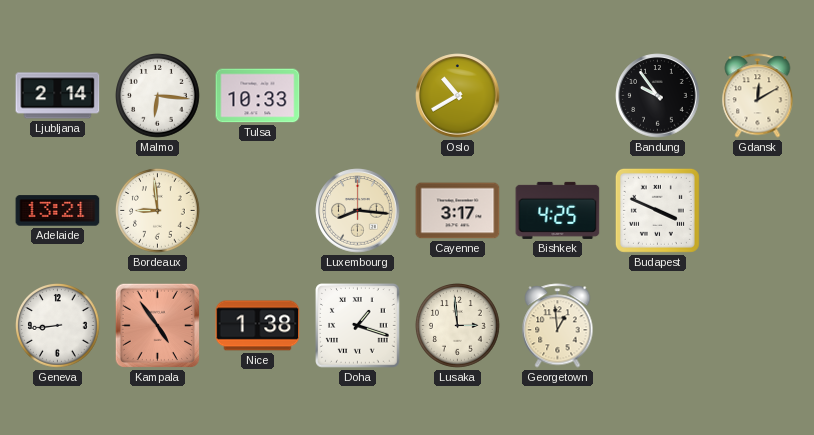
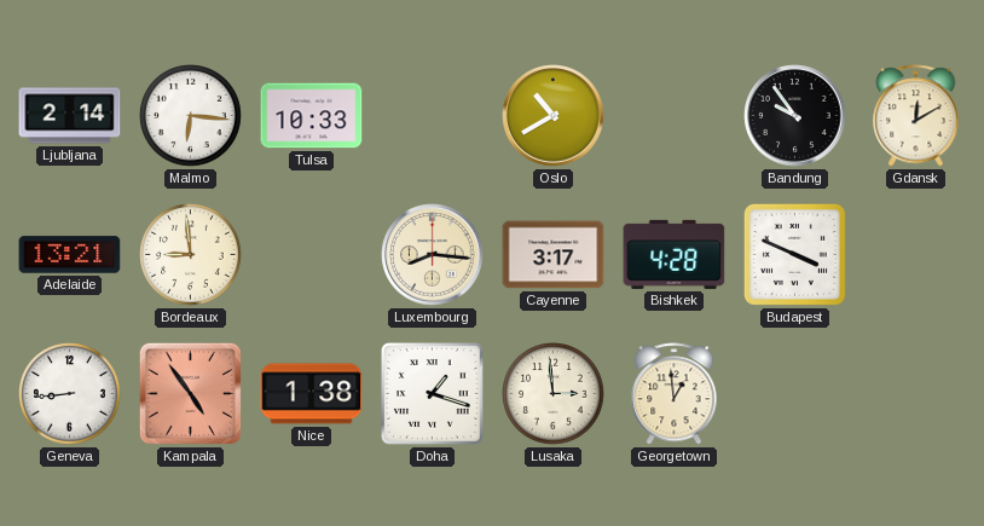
Bishkek: 4:25 -> 4:28 (675, 254)
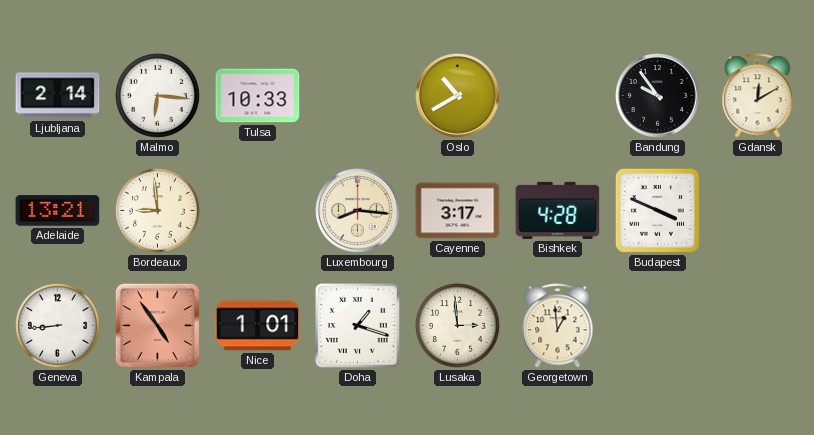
Nice: 1:38 -> 1:01 (258, 326)
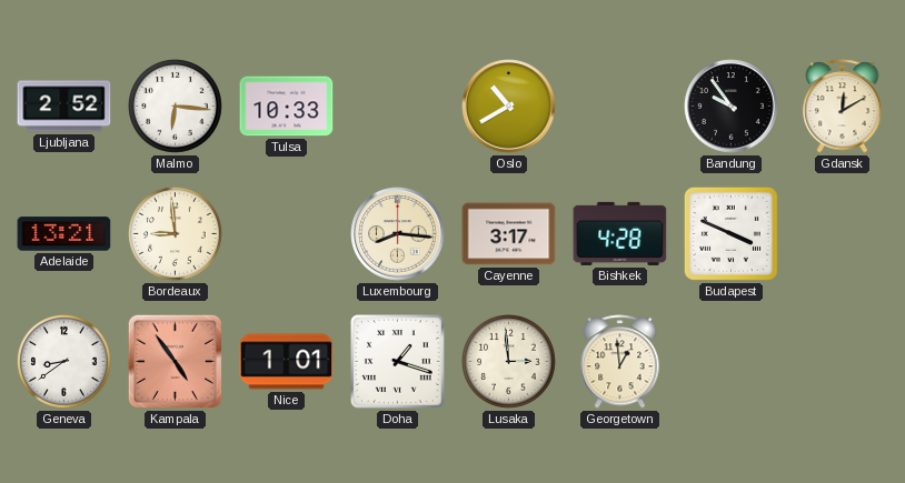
Ljubljana: 2:14 -> 2:52 (64, 107)
Geneva: 8:44 -> 8:39 (64, 362)
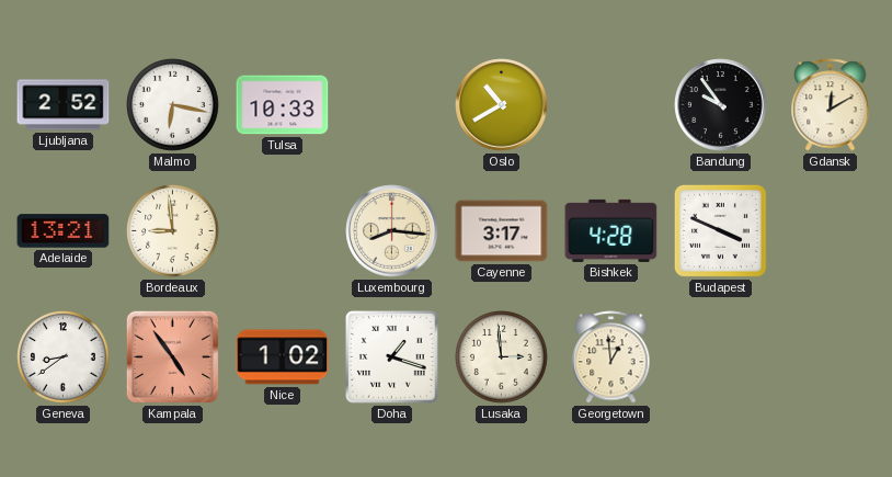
Malmo: 6:16 -> 6:17 (173, 105)
Nice: 1:01 -> 1:02 (283, 357)
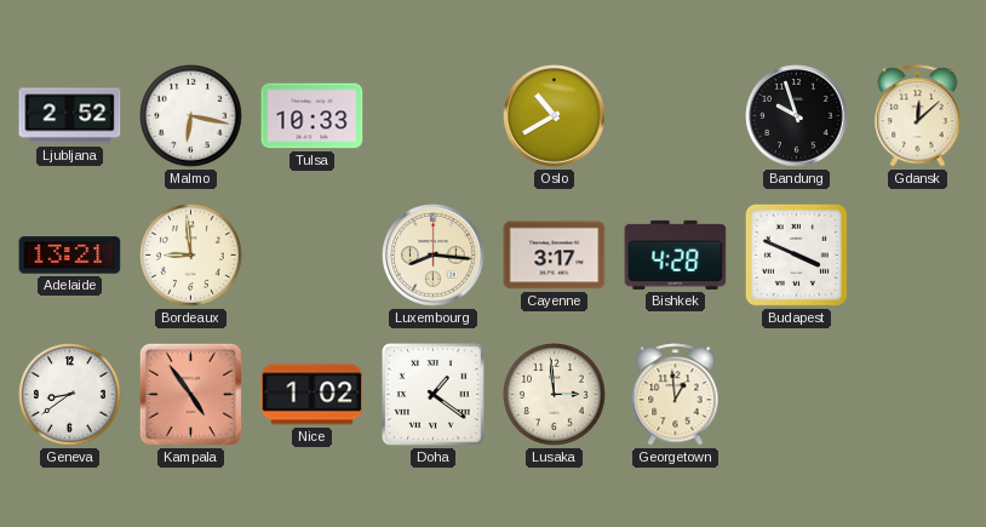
Bandung: 9:54 -> 9:57 (797, 116)
Gdansk: 12:10 -> 12:08 (918, 116)
Doha: 1:18 -> 1:21 (434, 395)
